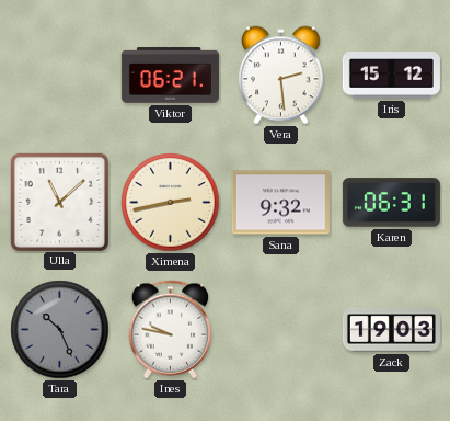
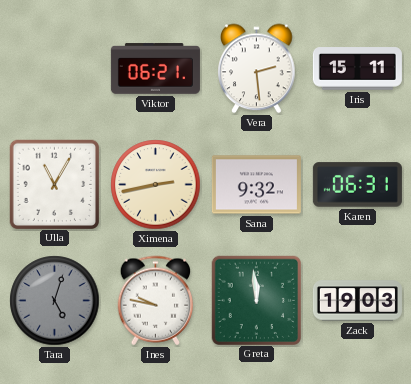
Iris: 15:12 -> 15:11 (357, 69)
Ulla: 11:08 -> 11:05 (54, 184)
Tara: 10:26 -> 5:03 (55, 301)
Greta: none -> 11:59 (256, 300)
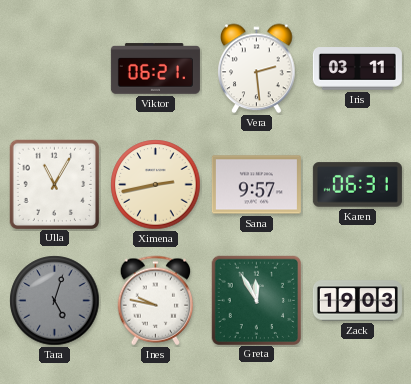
Iris: 15:11 -> 03:11 (357, 69)
Sana: 9:32 -> 9:57 (256, 185)
Greta: 11:59 -> 11:55 (256, 300)
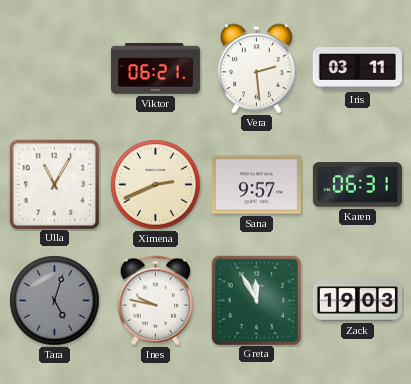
Ximena: 2:43 -> 2:41 (156, 185)
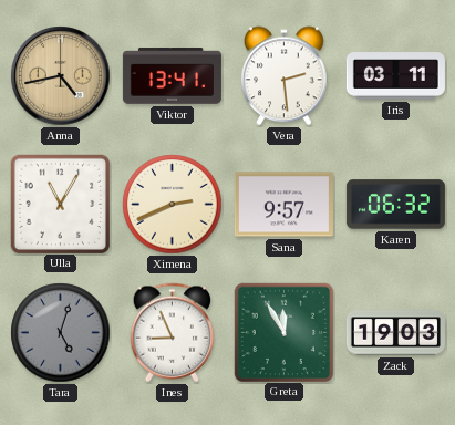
Anna: none -> 4:43 (61, 76)
Viktor: 06:21 -> 13:41 (172, 76)
Karen: 06:31 -> 06:32 (395, 205)
Ines: 9:47 -> 8:56 (173, 333)
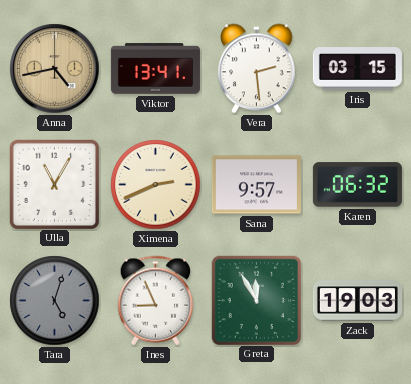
Iris: 03:11 -> 03:15 (357, 69)
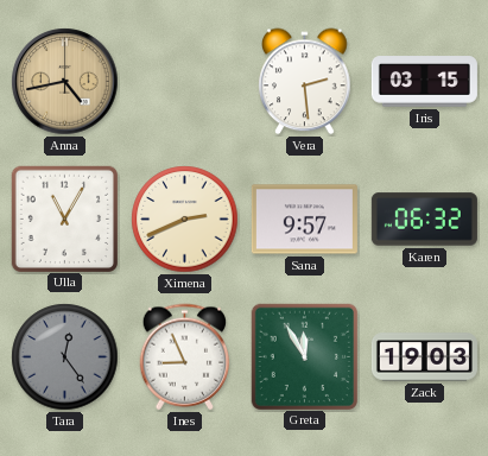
Viktor: 13:41 -> none (155, 69)
Tara: 5:03 -> 12:24 (65, 357)
